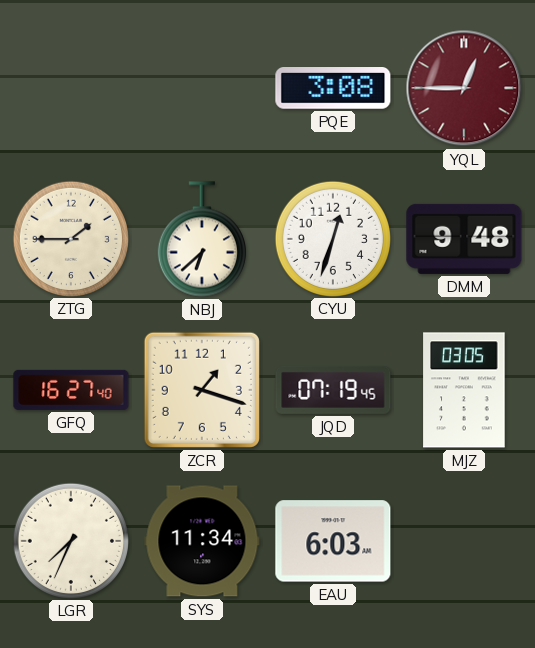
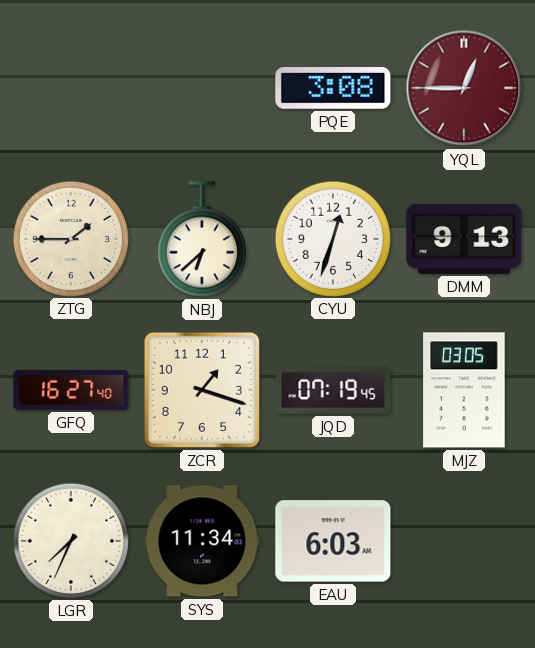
DMM: 9:48 -> 9:13 (464, 239)
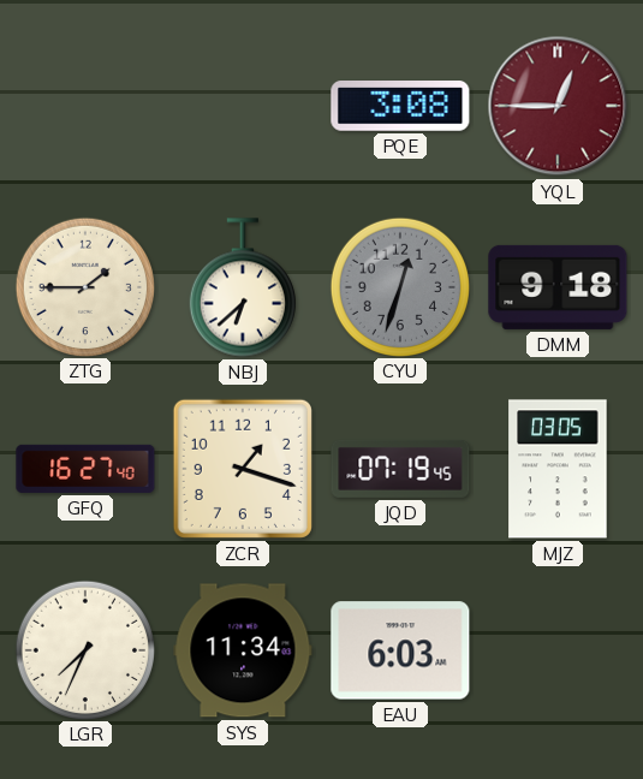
CYU dial: white -> grey (399, 286)
DMM: 9:13 -> 9:18 (558, 287)
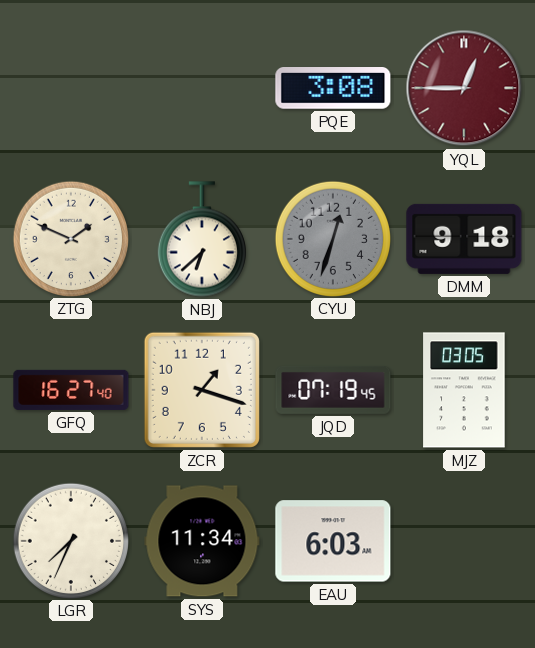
ZTG: 1:45 -> 1:49 (70, 238)
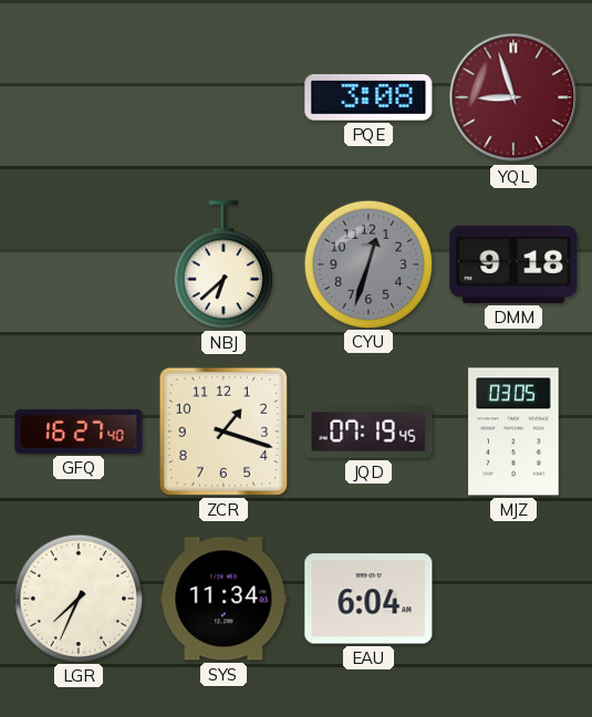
YQL: 12:45 -> 8:57 (513, 97)
ZTG: 1:49 -> none (70, 238)
EAU: 6:03 -> 6:04 (368, 599)
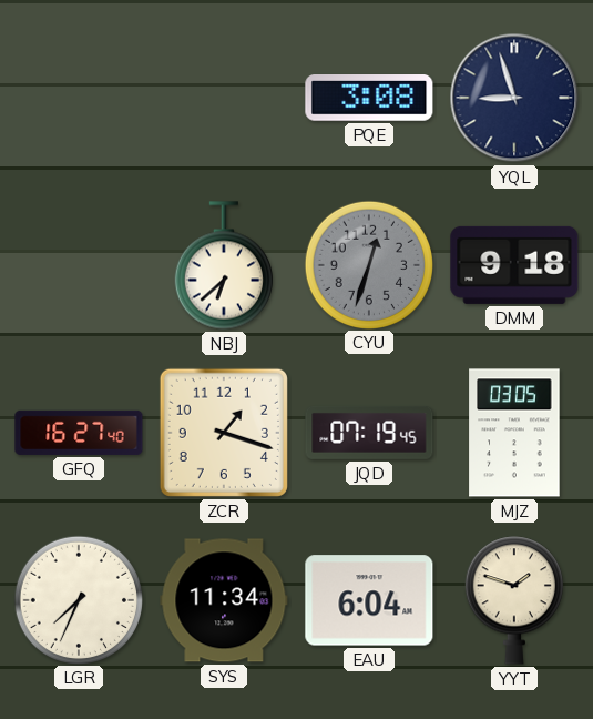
YQL dial: burgundy -> navy (514, 98)
YYT: none -> 1:48 (514, 600)
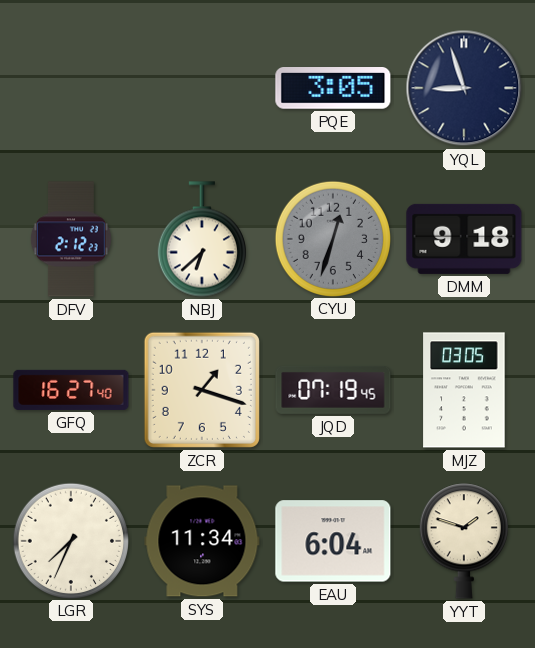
PQE: 3:08 -> 3:05 (333, 89)
DFV: none -> 2:12 (71, 239)
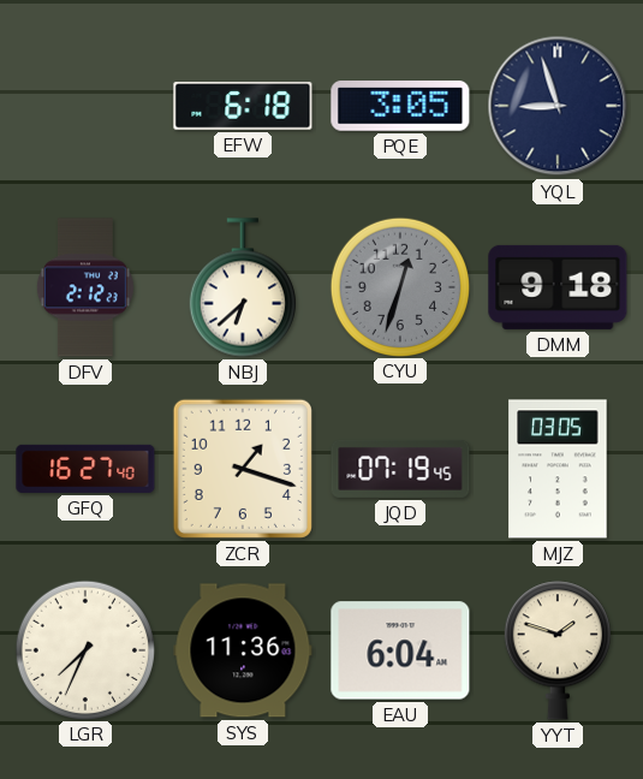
EFW: none -> 6:18 (243, 107)
SYS: 11:34 -> 11:36 (243, 650)
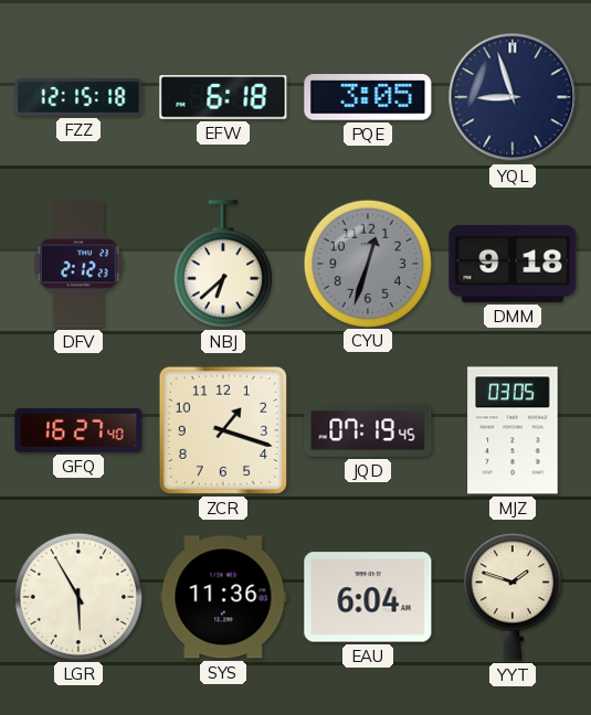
FZZ: none -> 12:15 (78, 97)
LGR: 7:34 -> 5:55 (77, 596)
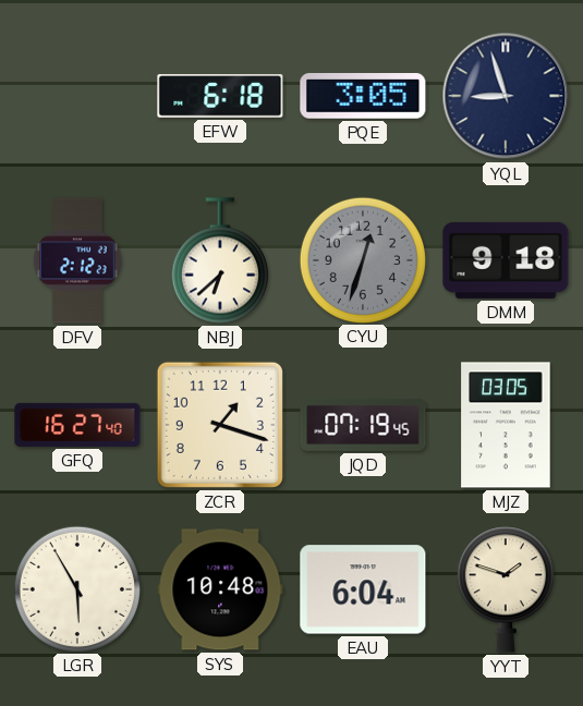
FZZ: 12:15 -> none (78, 97)
SYS: 11:36 -> 10:48 (220, 589)
